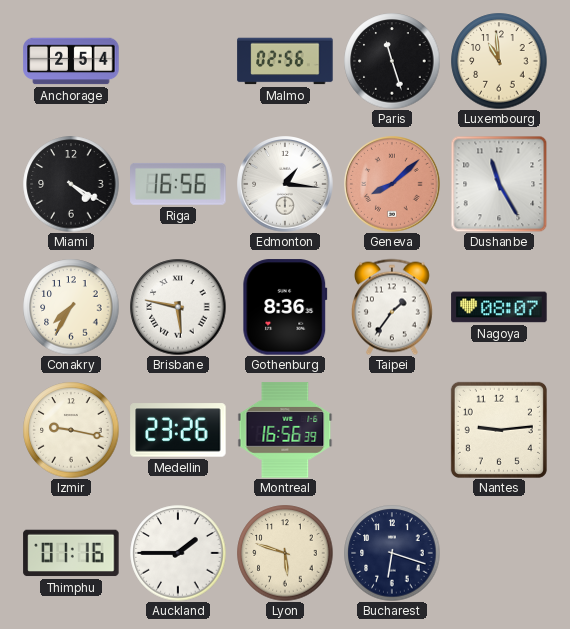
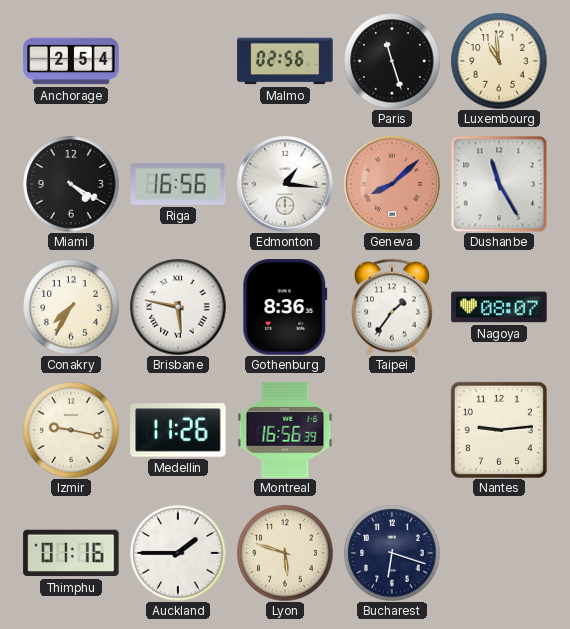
Medellin: 23:26 -> 11:26 (178, 430)
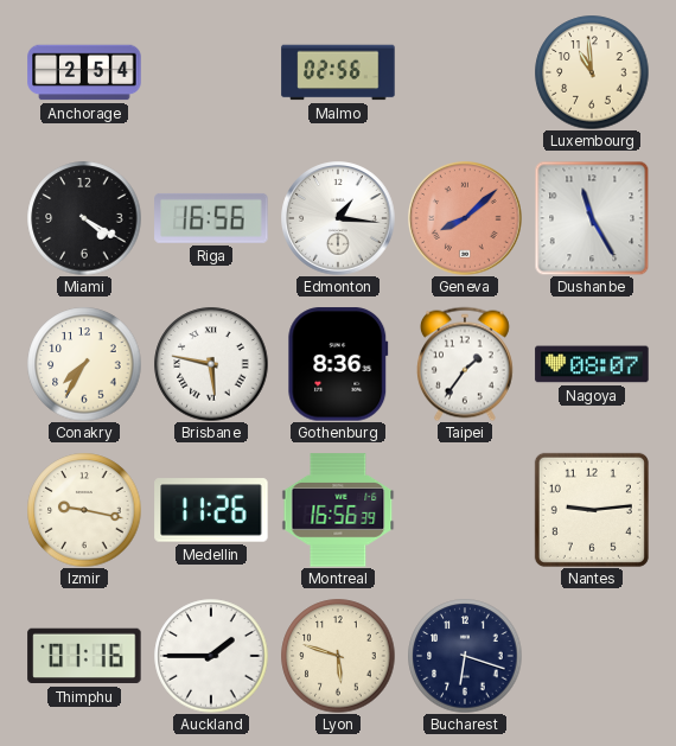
Paris: 11:27 -> none (392, 61)
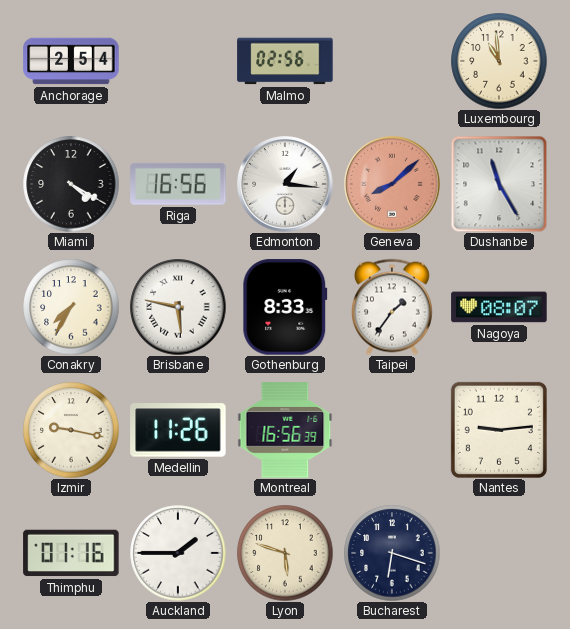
Gothenburg: 8:36 -> 8:33 (285, 307)
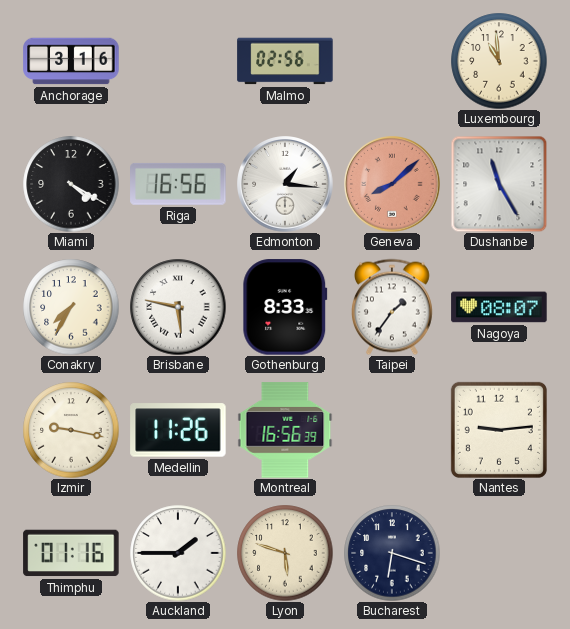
Anchorage: 2:54 -> 3:16 (71, 61)
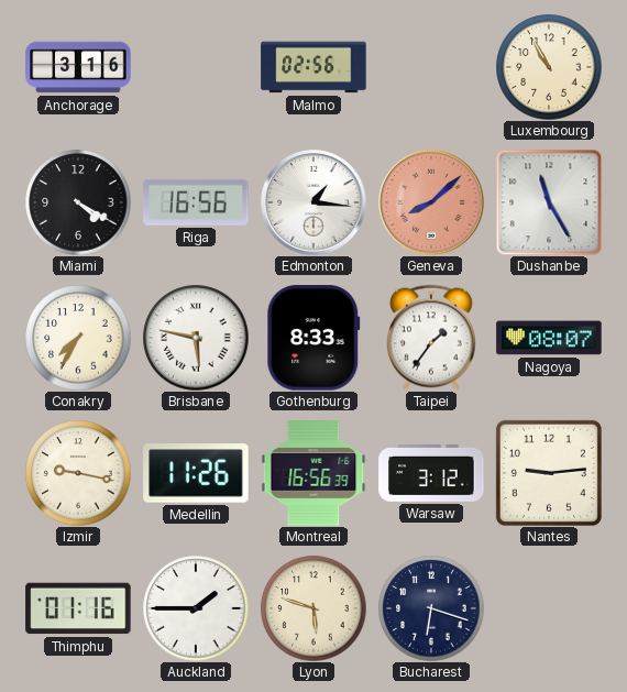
Luxembourg: 10:59 -> 10:55 (549, 67)
Warsaw: none -> 3:12 (431, 473)
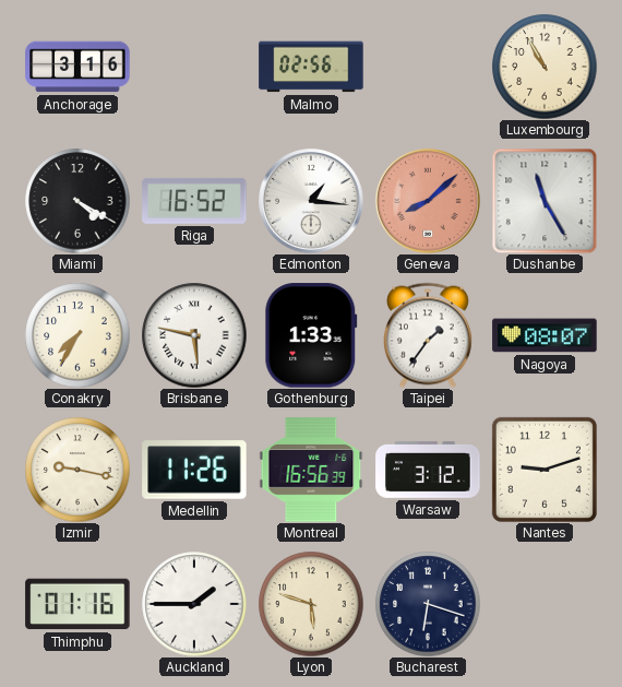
Riga: 16:56 -> 16:52 (194, 201)
Gothenburg: 8:33 -> 1:33 (311, 335)
Nantes: 9:14 -> 9:12 (545, 470)
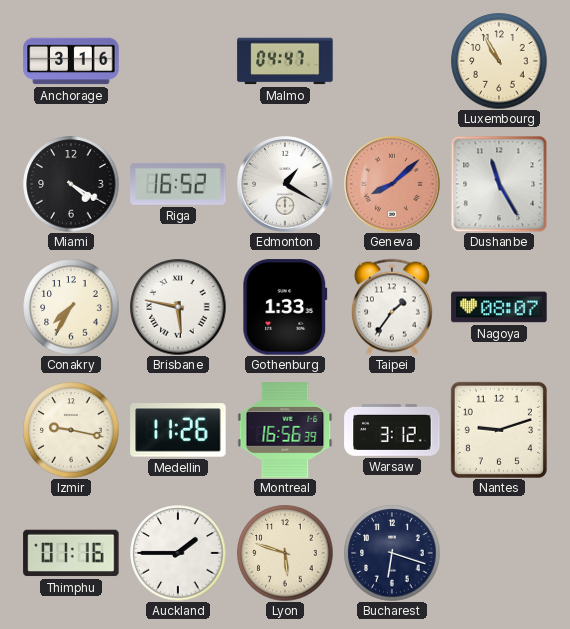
Malmo: 02:56 -> 04:47 (285, 61)
Edmonton: 1:16 -> 1:20 (285, 184)
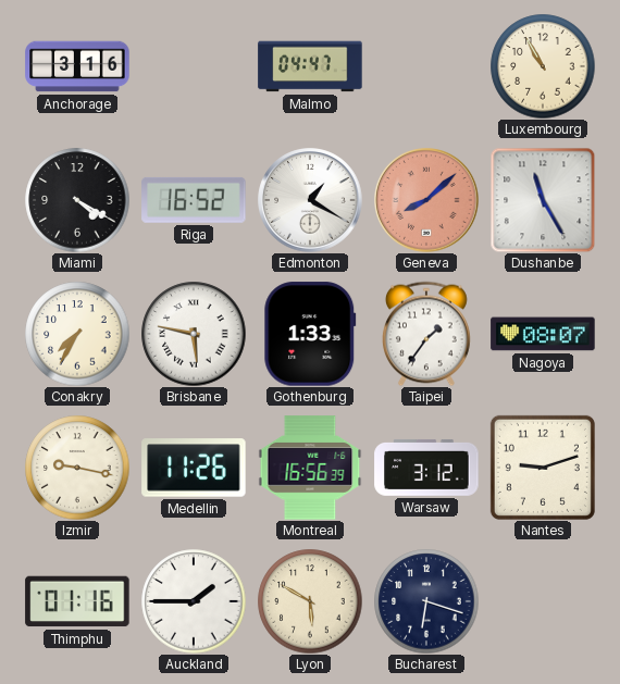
Lyon: 5:48 -> 5:50 (310, 601)
